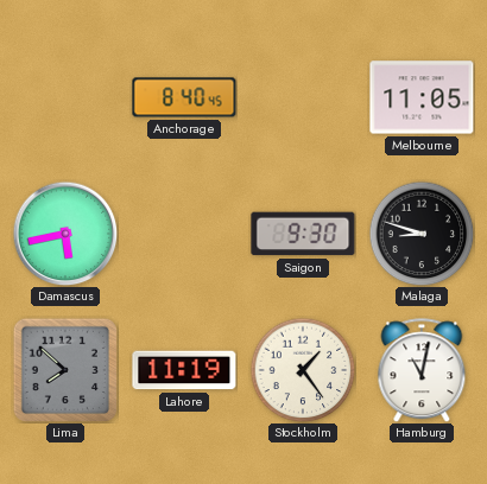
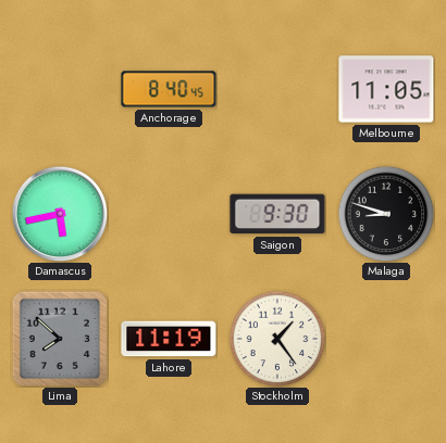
Hamburg: 11:02 -> none (422, 370)
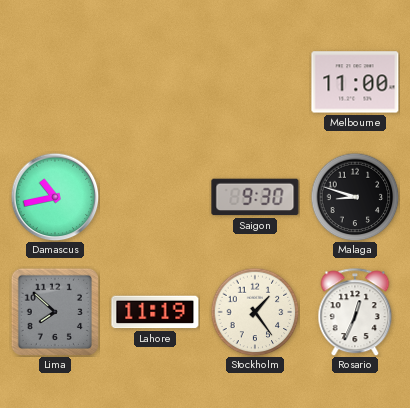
Anchorage: 8:40 -> none (169, 89)
Melbourne: 11:05 -> 11:00 (355, 82)
Damascus: 5:43 -> 10:43 (55, 197)
Rosario: none -> 12:34 (355, 312)
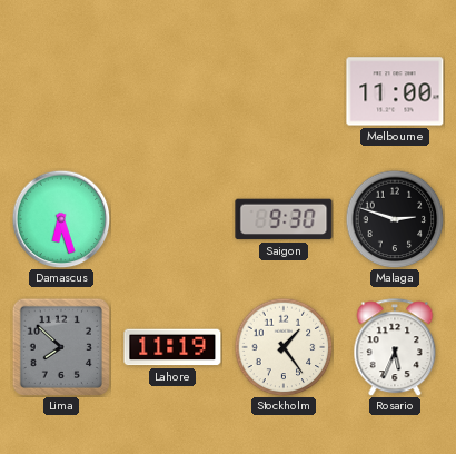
Damascus: 10:43 -> 6:27 (61, 219)
Malaga: 8:48 -> 2:48 (395, 219)
Rosario: 12:34 -> 5:34 (395, 347)
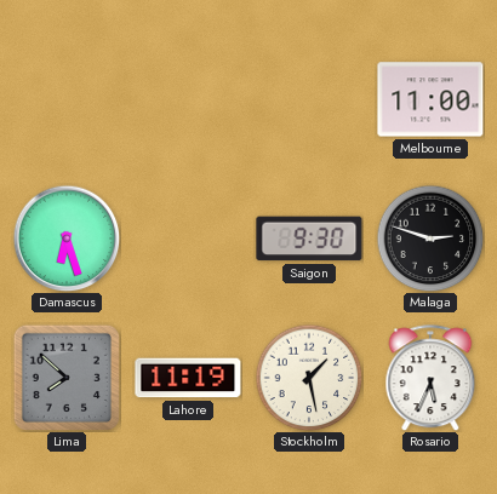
Stockholm: 1:24 -> 1:28 (309, 378)
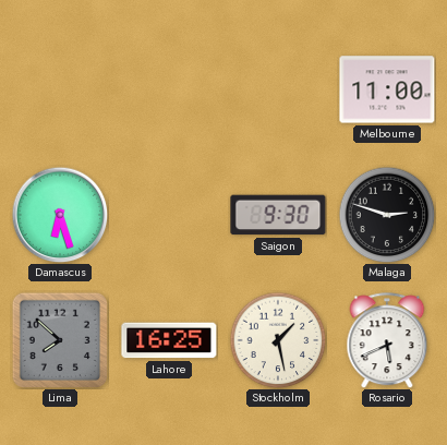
Lahore: 11:19 -> 16:25 (169, 340)
Rosario: 5:34 -> 5:41 (387, 340)
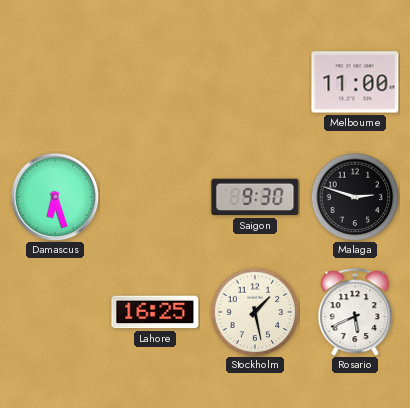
Lima: 7:52 -> none (59, 339)
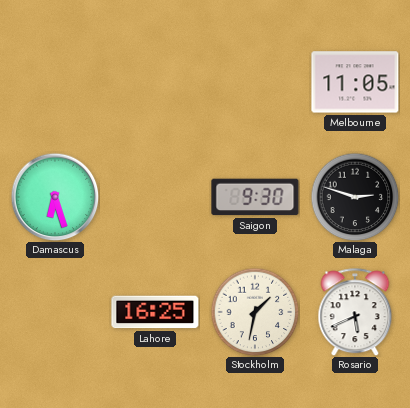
Melbourne: 11:00 -> 11:05 (355, 82)
Stockholm: 1:28 -> 1:32 (255, 312)
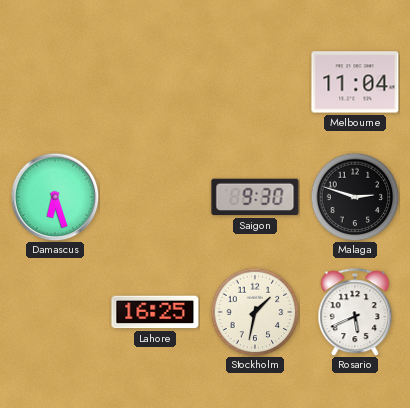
Melbourne: 11:05 -> 11:04 (355, 82)
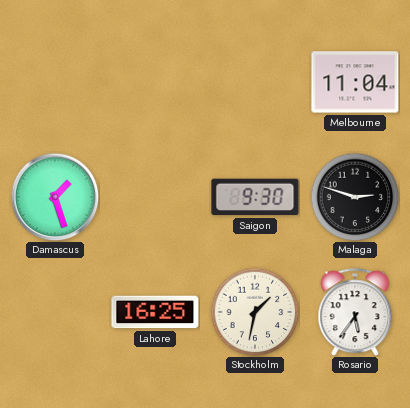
Damascus: 6:27 -> 1:27 (55, 197)
Rosario: 5:41 -> 5:36 (355, 312)
